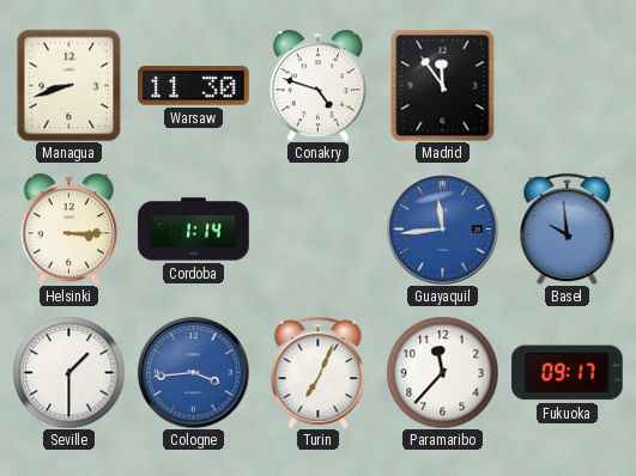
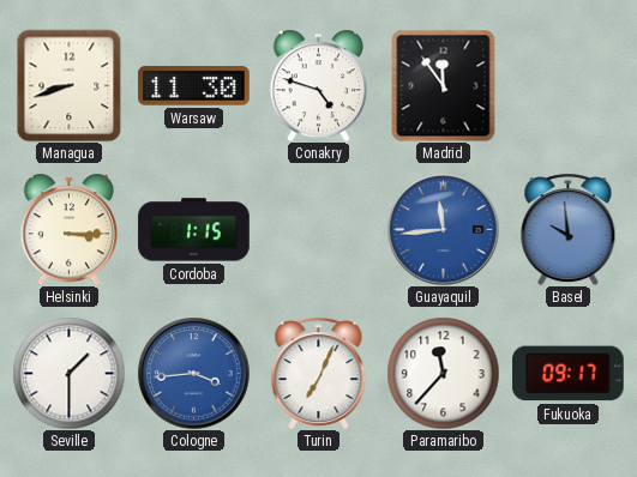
Cordoba: 1:14 -> 1:15 (194, 230)
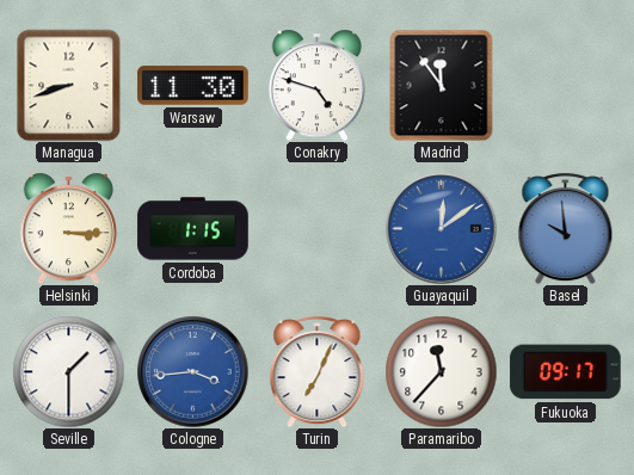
Guayaquil: 11:44 -> 12:09 (441, 228)
